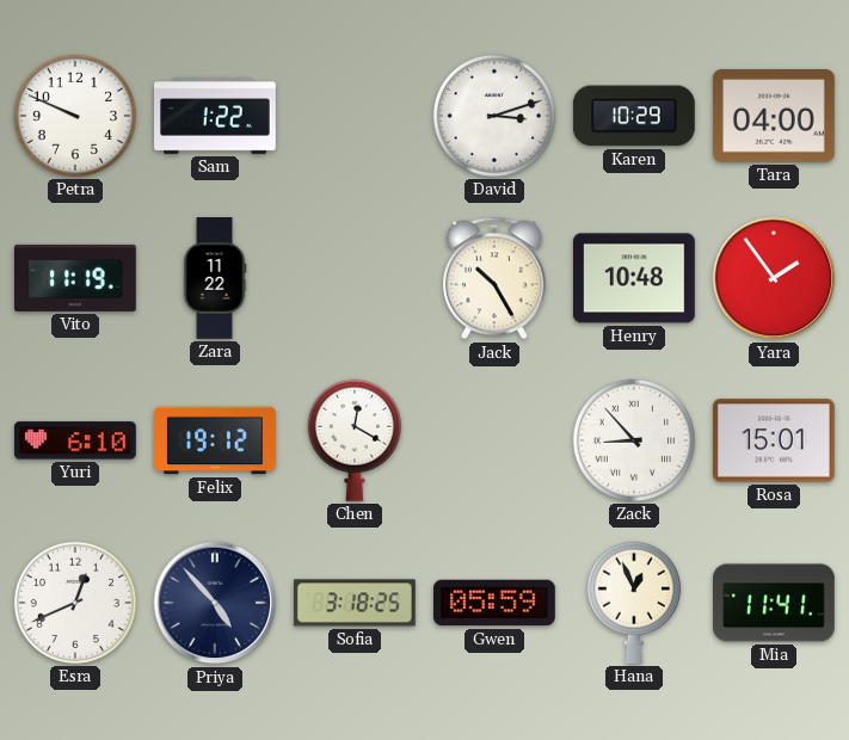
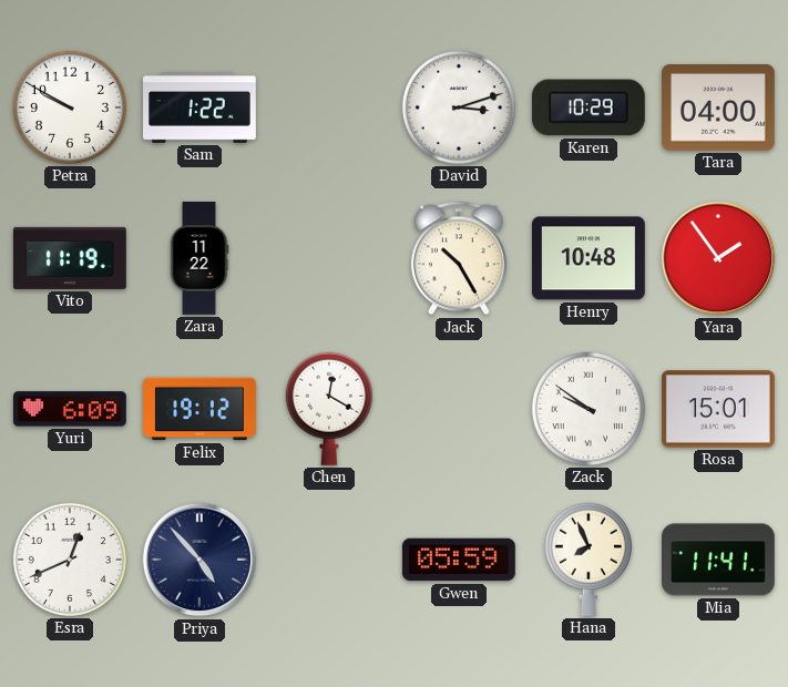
Petra: 9:49 -> 9:50 (70, 107)
Yuri: 6:10 -> 6:09 (70, 409)
Zack: 8:53 -> 9:51 (589, 409)
Sofia: 3:18 -> none (355, 603)
Hana: 12:56 -> 7:56 (589, 560)
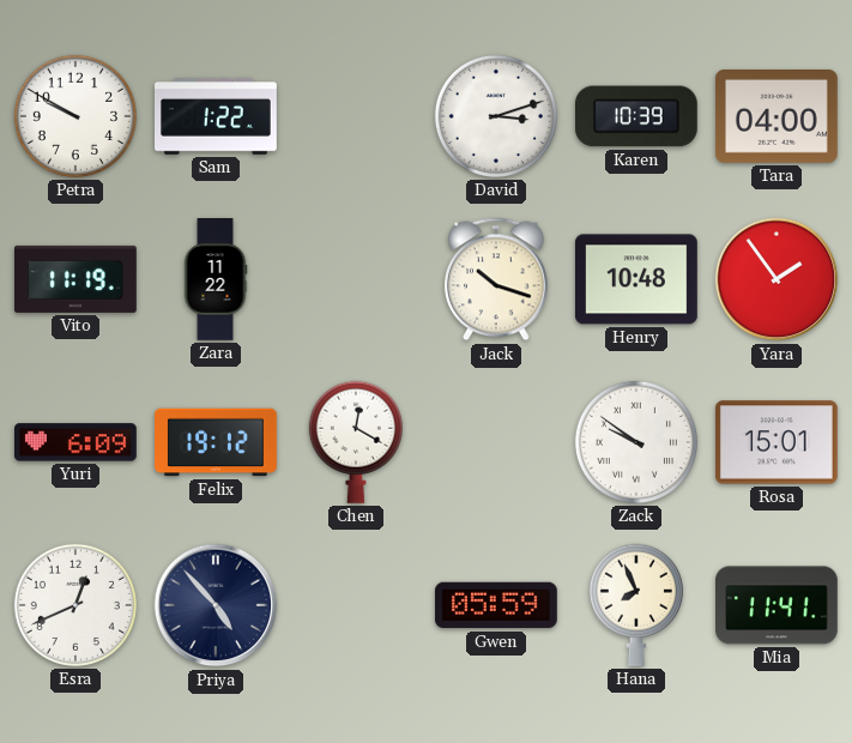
Karen: 10:29 -> 10:39 (636, 116)
Jack: 10:25 -> 10:18 (497, 279)
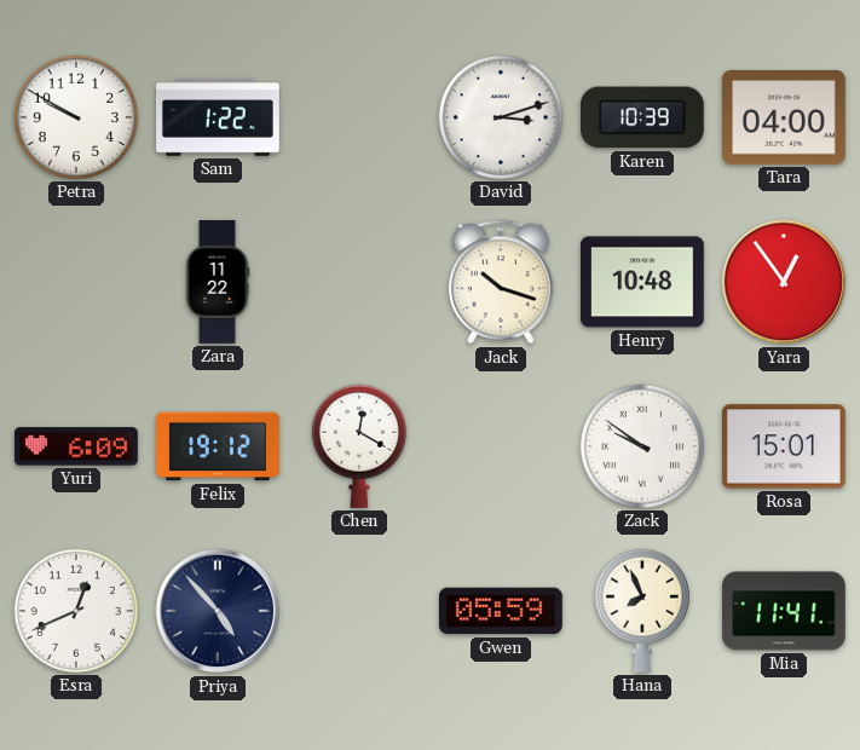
Vito: 11:19 -> none (75, 279)
Yara: 1:54 -> 12:54 (784, 282)
